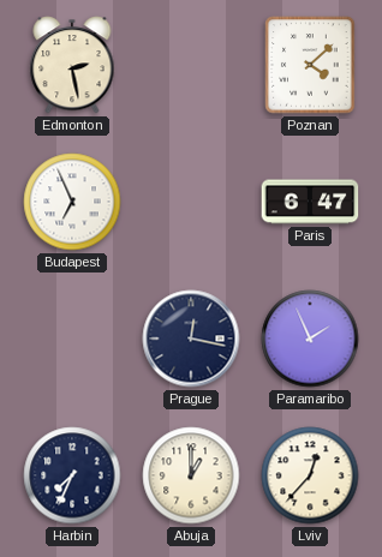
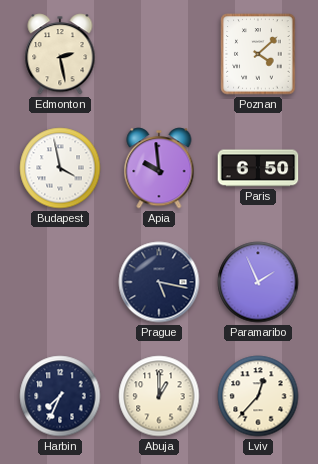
Budapest: 6:56 -> 3:58 (60, 168)
Apia: none -> 9:59 (159, 168)
Paris: 6:47 -> 6:50 (258, 168)
Prague: 12:17 -> 5:17 (159, 282)
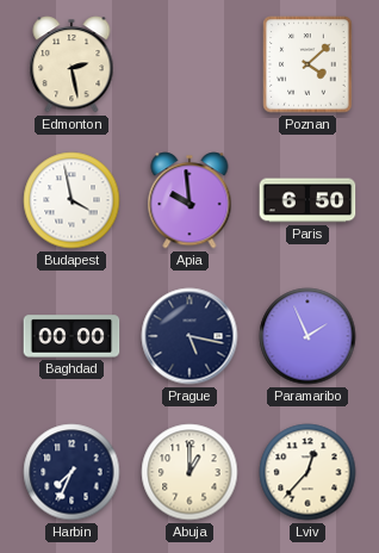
Baghdad: none -> 00:00 (72, 336)
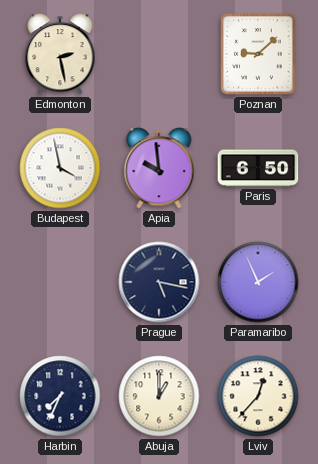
Poznan: 4:08 -> 9:08 (258, 54)
Baghdad: 00:00 -> none (72, 336)
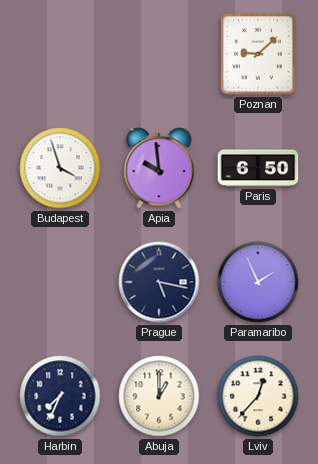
Edmonton: 2:28 -> none (60, 54)
Budapest: 3:58 -> 3:57 (60, 168)
